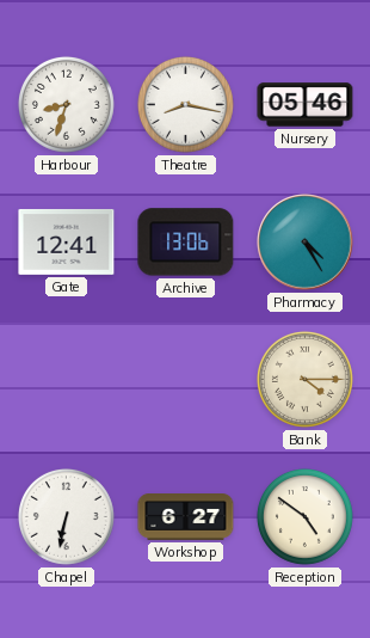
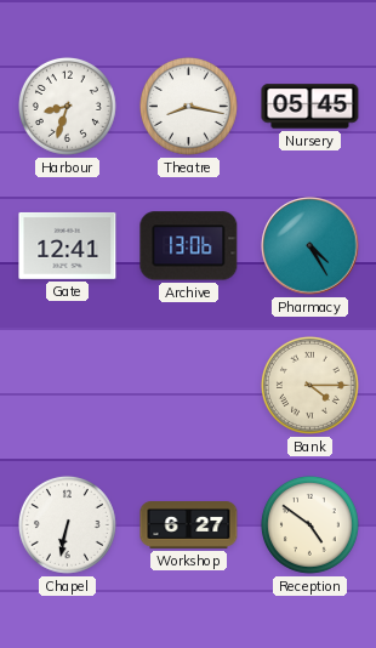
Nursery: 05:46 -> 05:45 (311, 107)
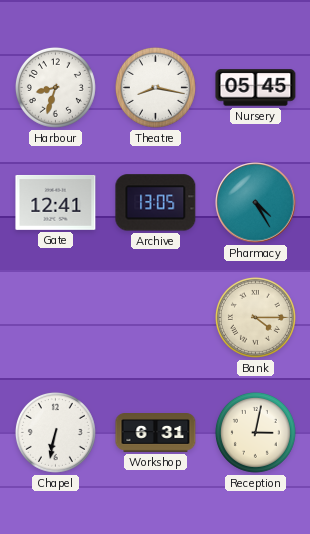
Archive: 13:06 -> 13:05 (156, 203)
Workshop: 6:27 -> 6:31 (156, 433)
Reception: 4:51 -> 3:02 (255, 432)
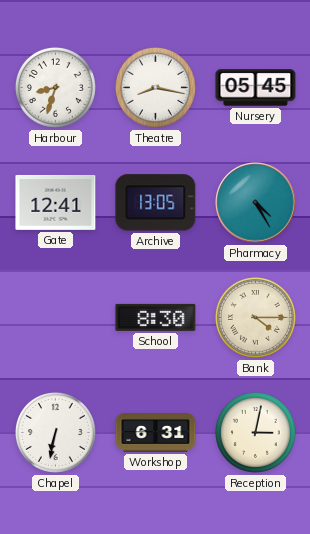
School: none -> 8:30 (156, 317)
